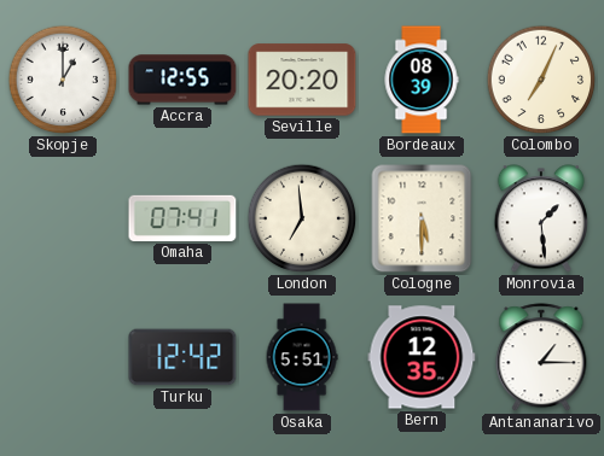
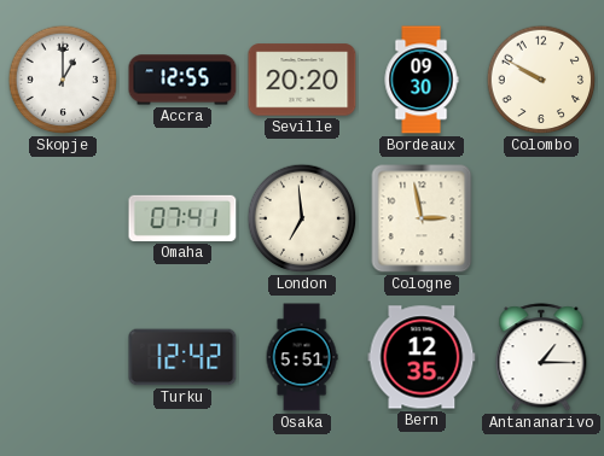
Bordeaux: 08:39 -> 09:30 (422, 80)
Colombo: 7:04 -> 9:50 (541, 80)
Cologne: 5:30 -> 2:58 (422, 218)
Monrovia: 1:29 -> none (541, 218)
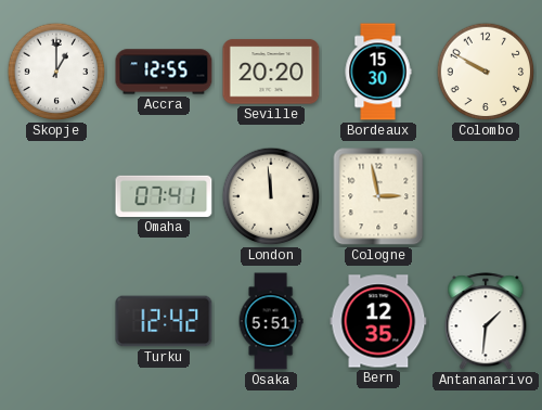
Bordeaux: 09:30 -> 15:30 (378, 72)
London: 6:59 -> 11:59 (271, 196)
Antananarivo: 1:15 -> 1:31 (486, 322)
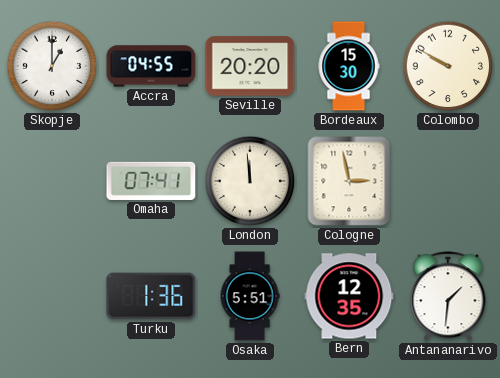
Accra: 12:55 -> 04:55 (151, 66)
Turku: 12:42 -> 1:36 (151, 296)
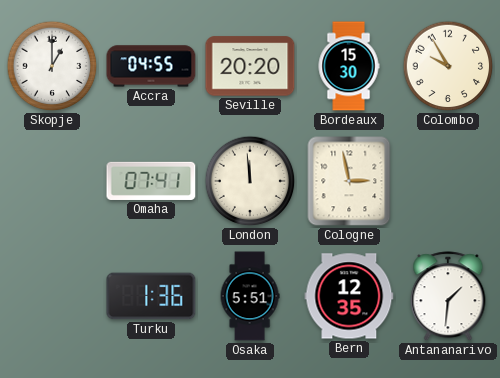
Colombo: 9:50 -> 9:55 (448, 66)
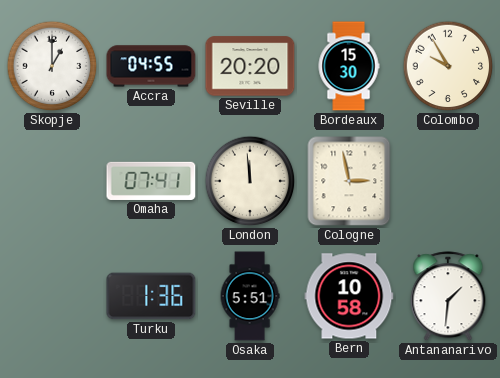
Bern: 12:35 -> 10:58 (349, 296)
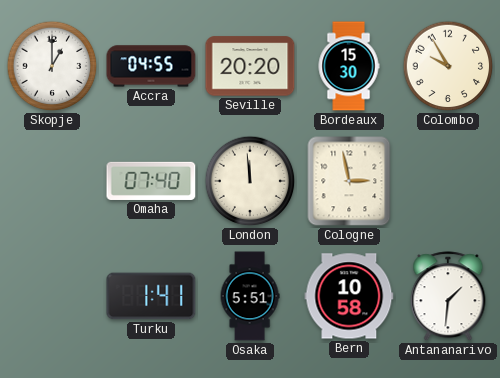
Omaha: 07:41 -> 07:40 (151, 181)
Turku: 1:36 -> 1:41 (151, 296)
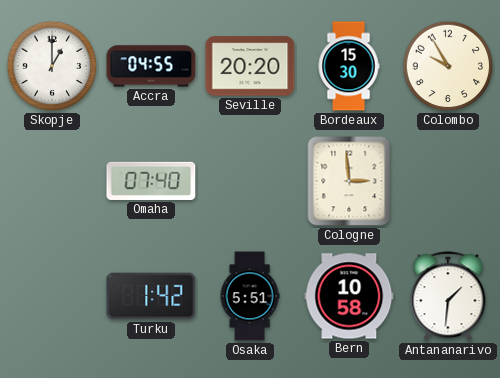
London: 11:59 -> none (250, 181)
Cologne: 2:58 -> 2:59 (349, 181)
Turku: 1:41 -> 1:42 (151, 296)
